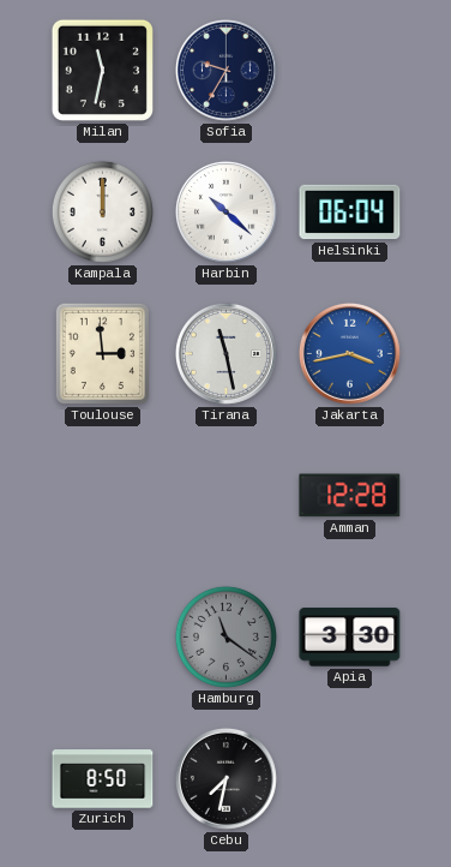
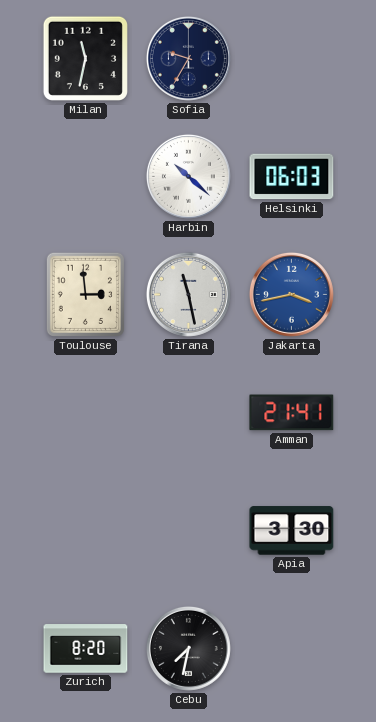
Kampala: 12:00 -> none (102, 211)
Helsinki: 06:04 -> 06:03 (292, 177)
Amman: 12:28 -> 21:41 (292, 413)
Hamburg: 11:21 -> none (225, 636)
Zurich: 8:50 -> 8:20 (86, 649)
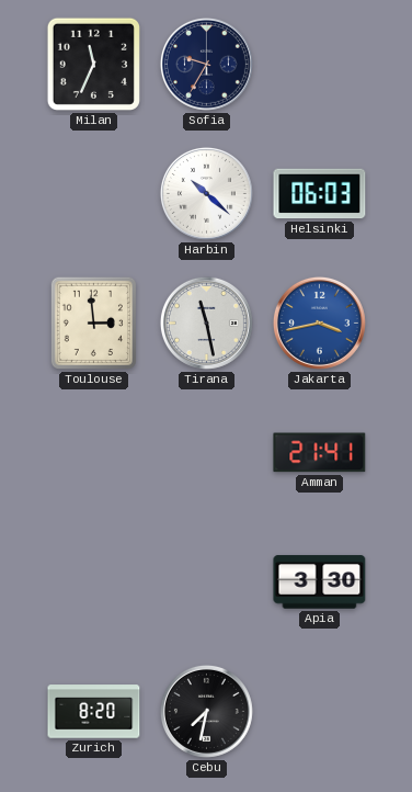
Milan: 11:32 -> 11:34 (93, 64)
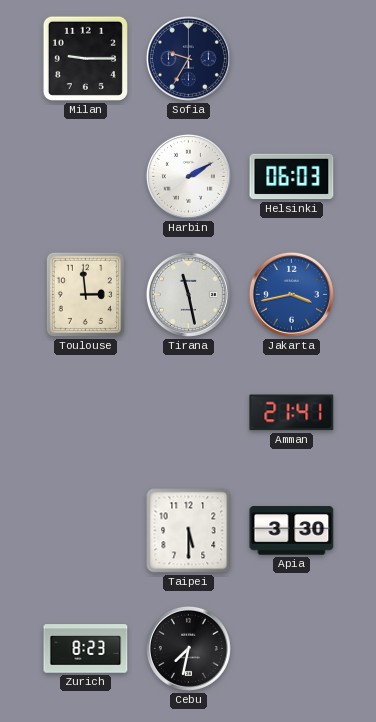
Milan: 11:34 -> 9:15 (85, 58)
Harbin: 10:22 -> 2:10 (188, 176)
Taipei: none -> 5:30 (189, 531)
Zurich: 8:20 -> 8:23 (86, 649)
